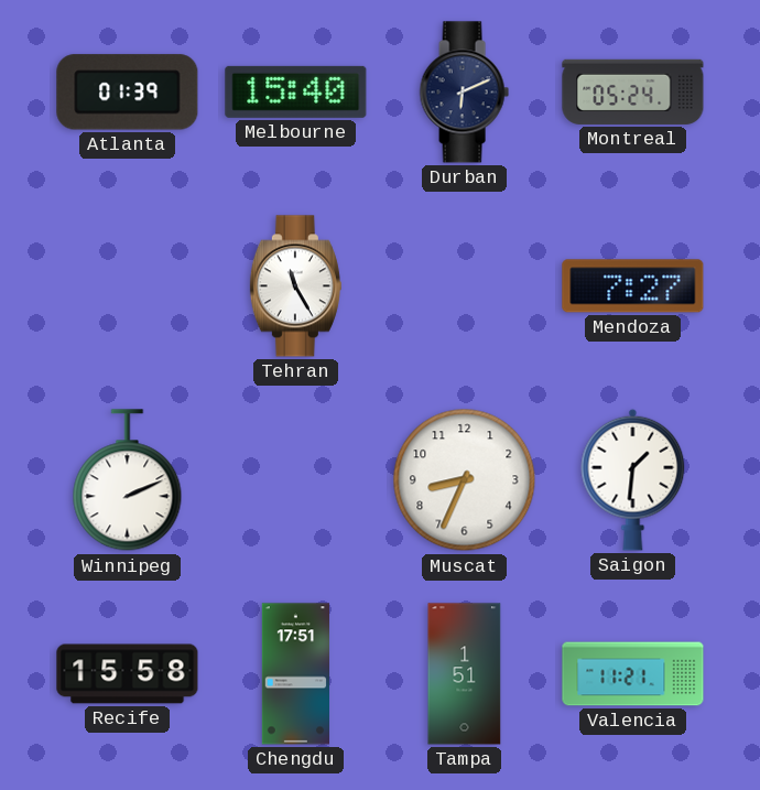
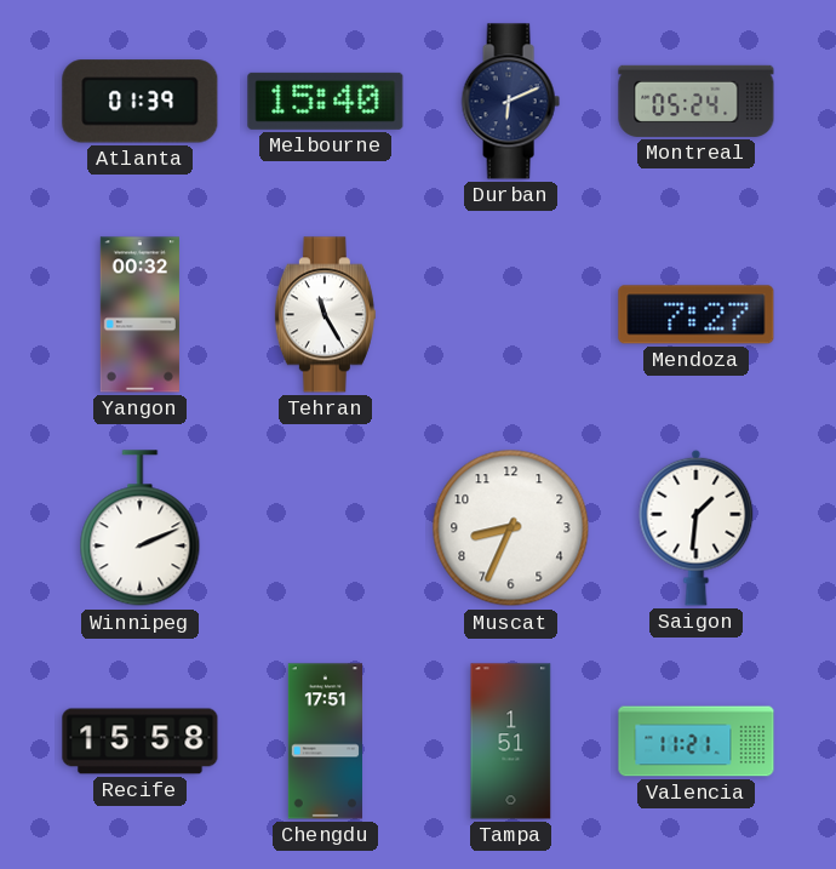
Yangon: none -> 00:32 (139, 315)
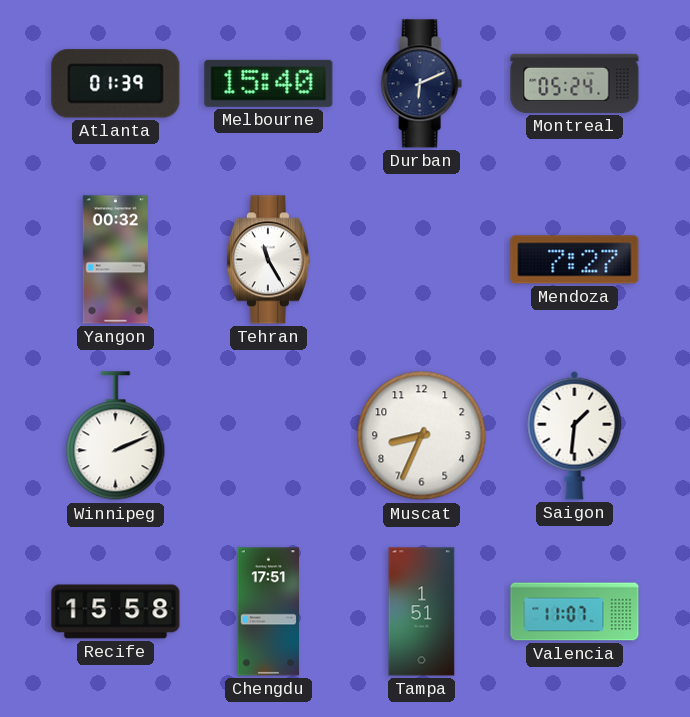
Valencia: 11:21 -> 11:07 (575, 612)
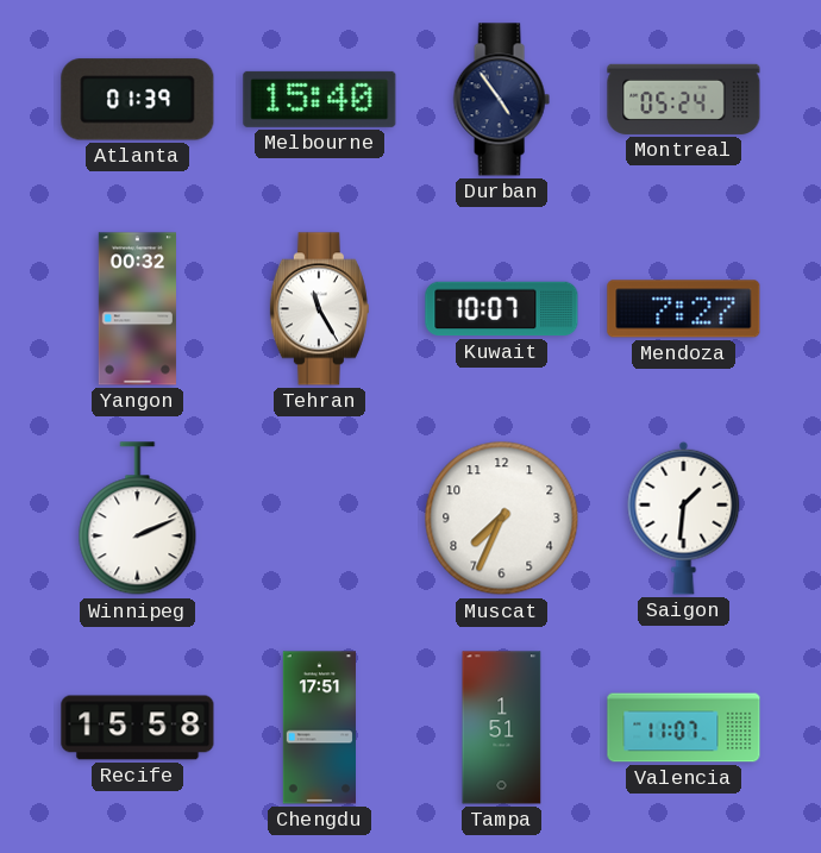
Durban: 6:11 -> 4:54 (501, 100)
Kuwait: none -> 10:07 (502, 309)
Muscat: 8:34 -> 7:34 (502, 519)
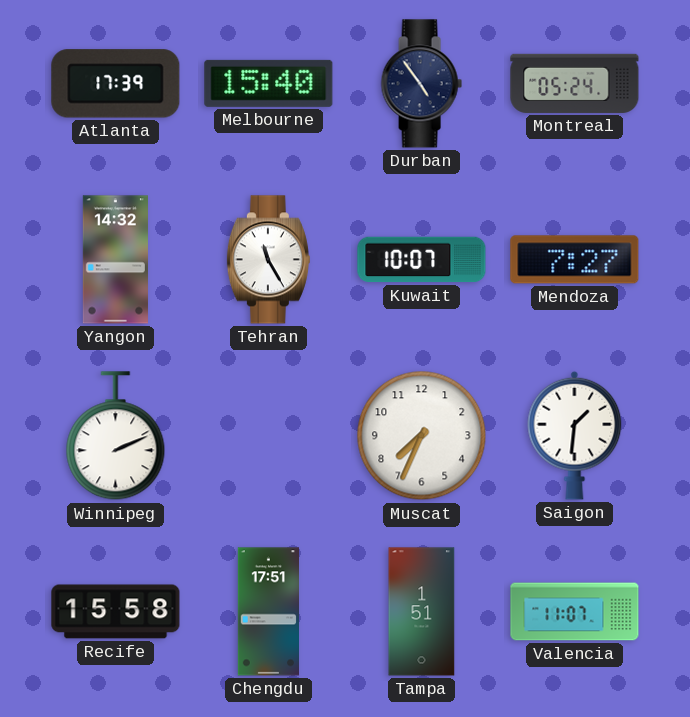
Atlanta: 01:39 -> 17:39 (116, 84)
Yangon: 00:32 -> 14:32 (115, 260)
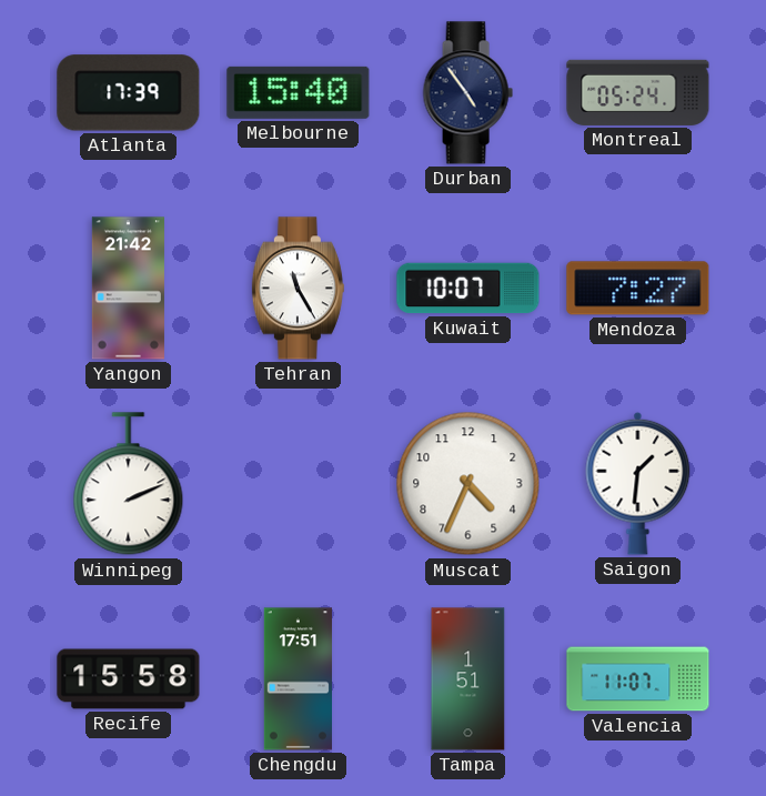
Yangon: 14:32 -> 21:42 (128, 289)
Muscat: 7:34 -> 4:34 (468, 484)
